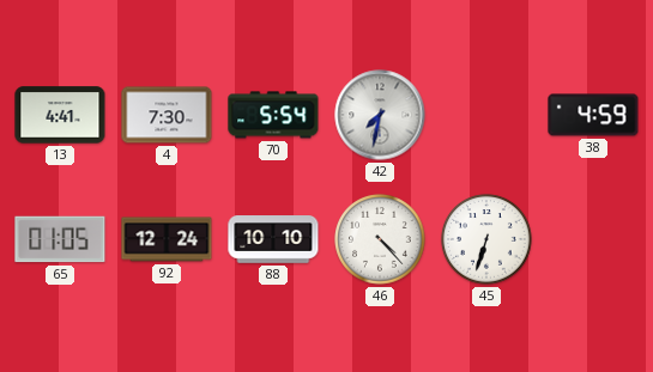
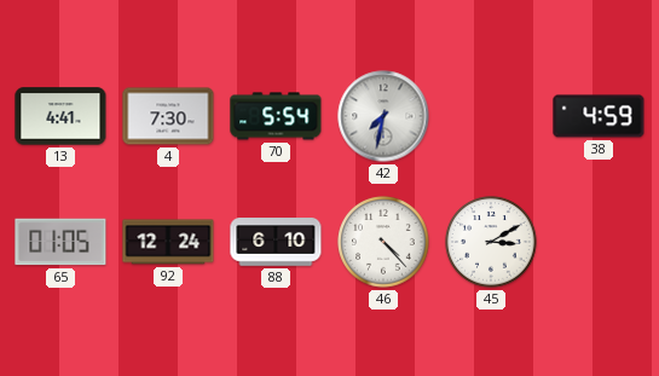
88: 10:10 -> 6:10 (276, 243)
45: 6:33 -> 3:10 (491, 242)
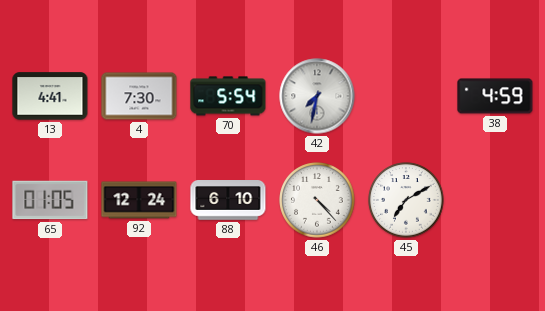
45: 3:10 -> 7:10 (406, 200)
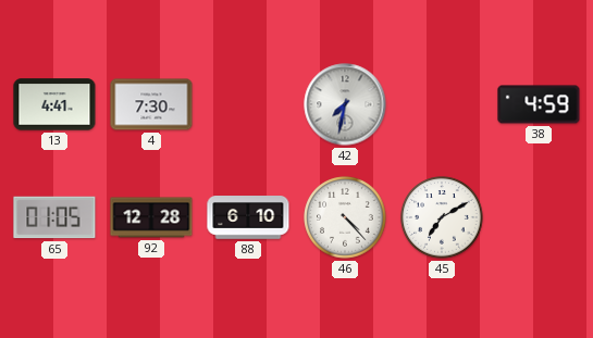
70: 5:54 -> none (228, 96)
92: 12:24 -> 12:28 (151, 217)
